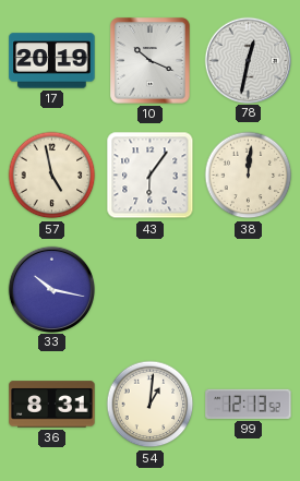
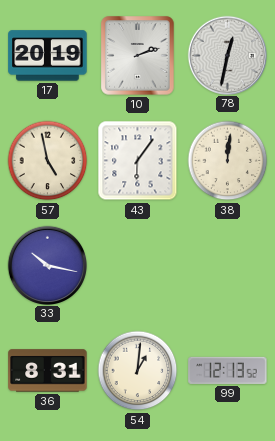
10: 10:19 -> 2:12 (138, 56)
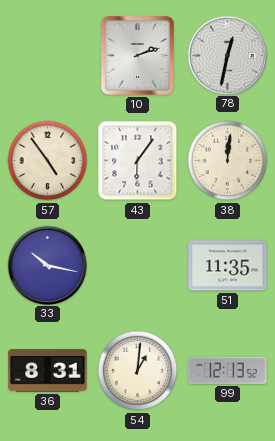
17: 20:19 -> none (48, 56)
57: 4:58 -> 4:54 (48, 161)
51: none -> 11:35 (228, 266)
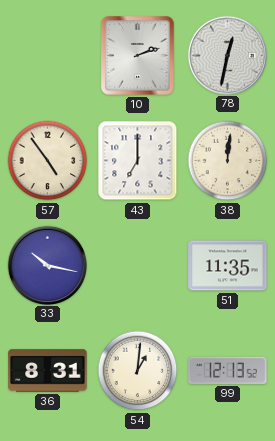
43: 6:06 -> 7:00 (138, 161)
